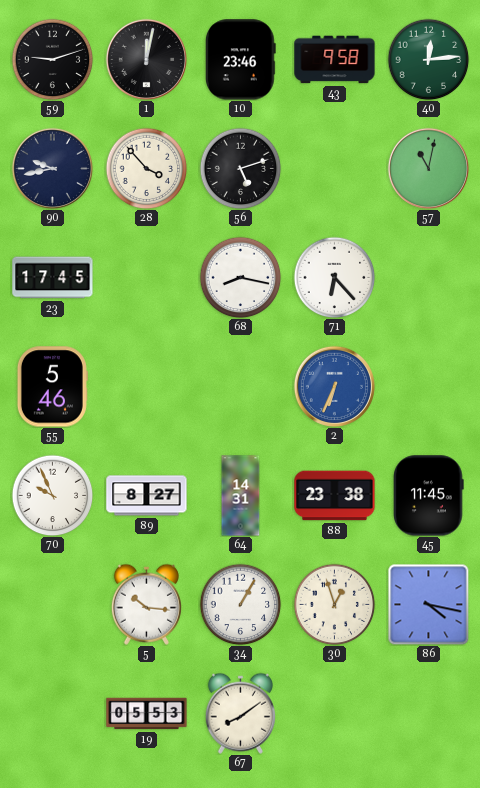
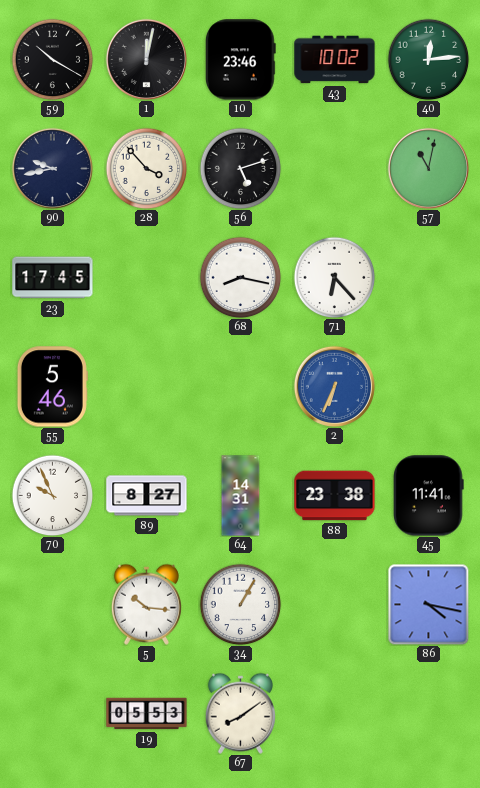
59: 9:12 -> 10:20 (52, 59)
43: 9:58 -> 10:02 (335, 60)
45: 11:45 -> 11:41 (429, 496)
30: 12:57 -> none (334, 604)
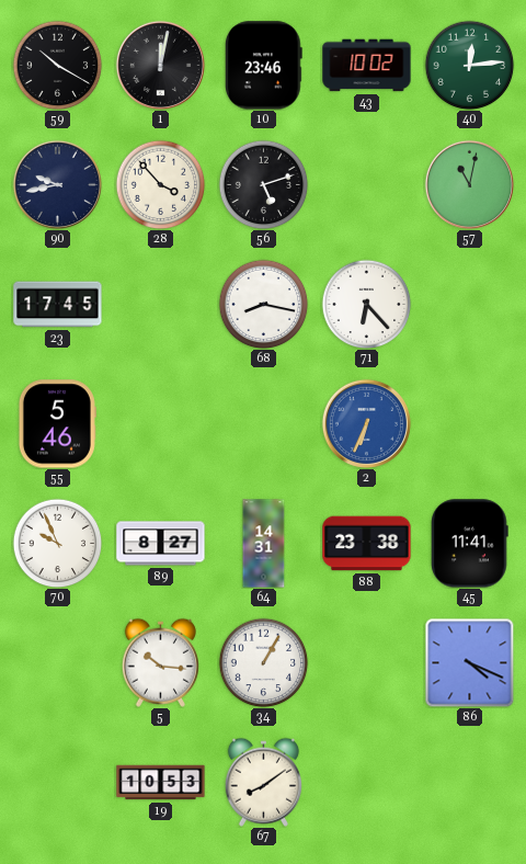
86: 4:17 -> 4:19 (469, 662)
19: 05:53 -> 10:53 (161, 783)
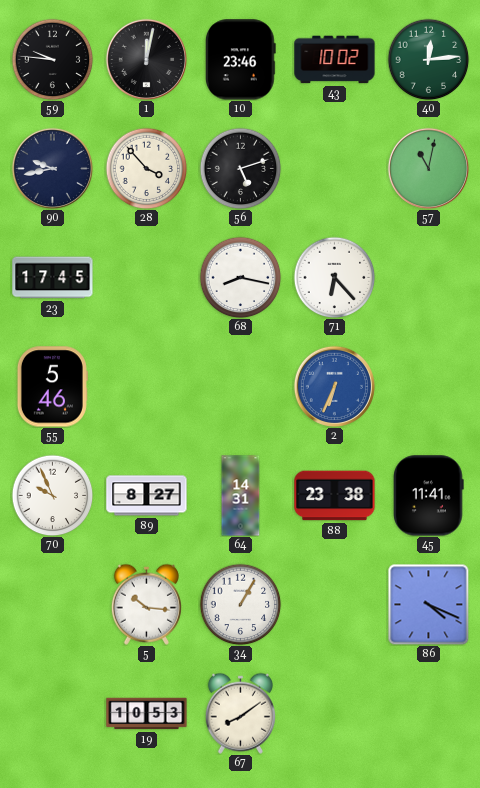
59: 10:20 -> 9:46 (52, 59)
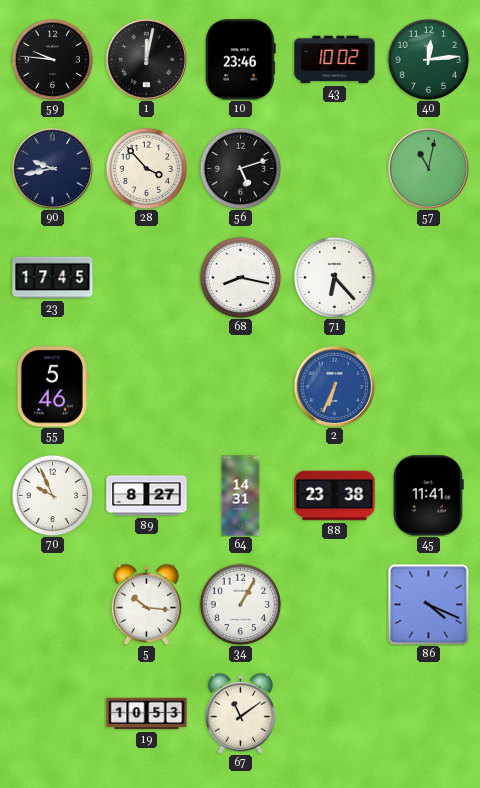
67: 8:09 -> 11:09 (240, 713)
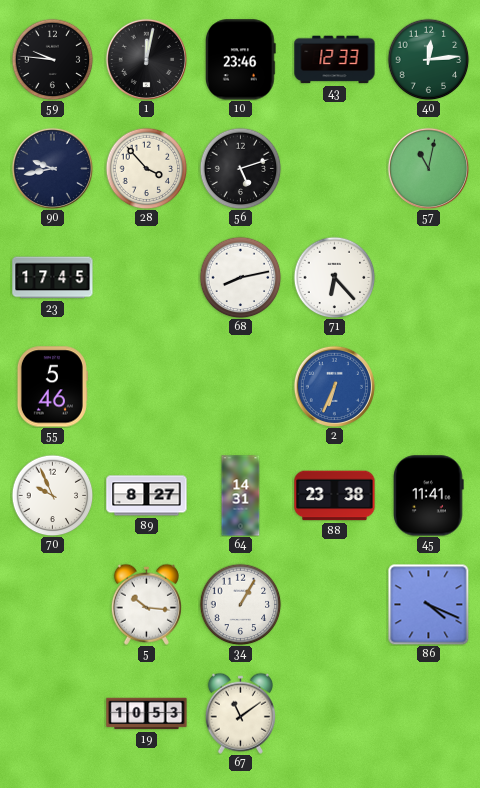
43: 10:02 -> 12:33 (335, 60)
68: 8:17 -> 8:13 (240, 277)
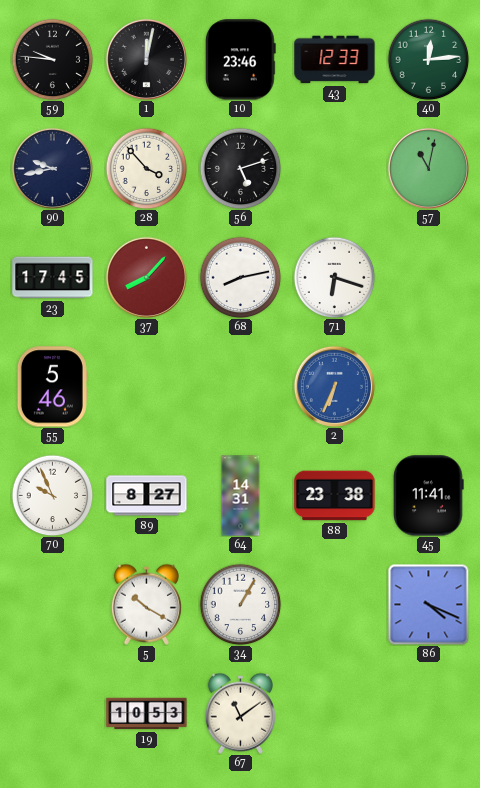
37: none -> 8:07 (146, 277)
71: 6:23 -> 6:18 (334, 277)
5: 10:16 -> 10:20 (146, 604)
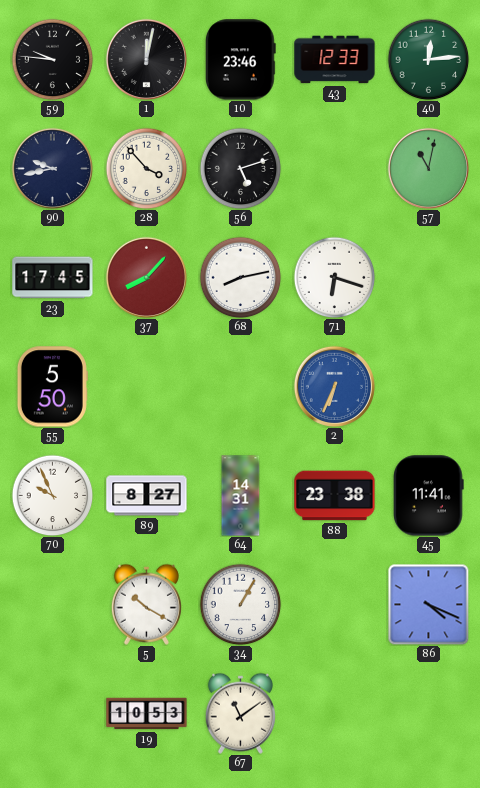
55: 5:46 -> 5:50 (52, 387)
